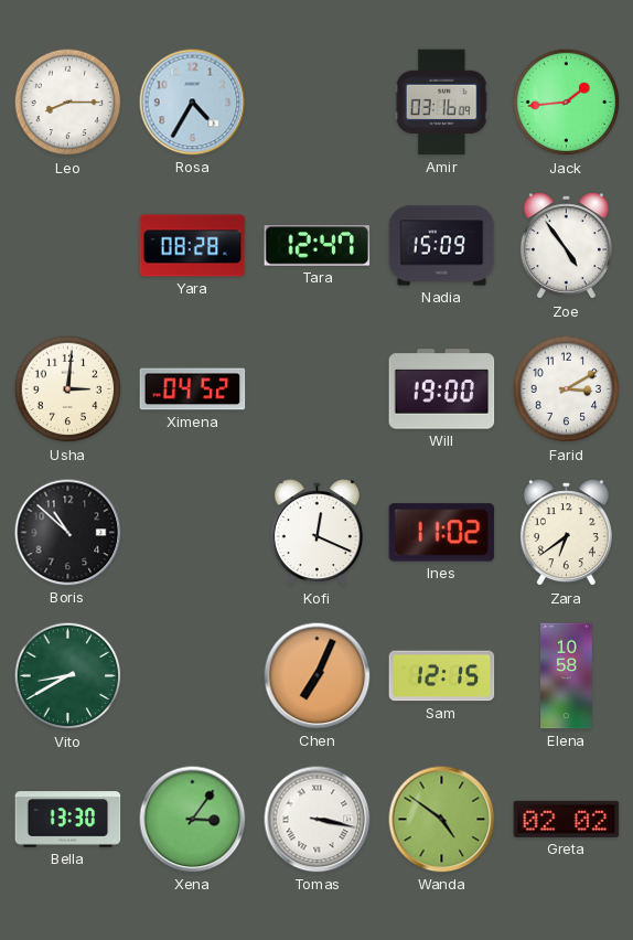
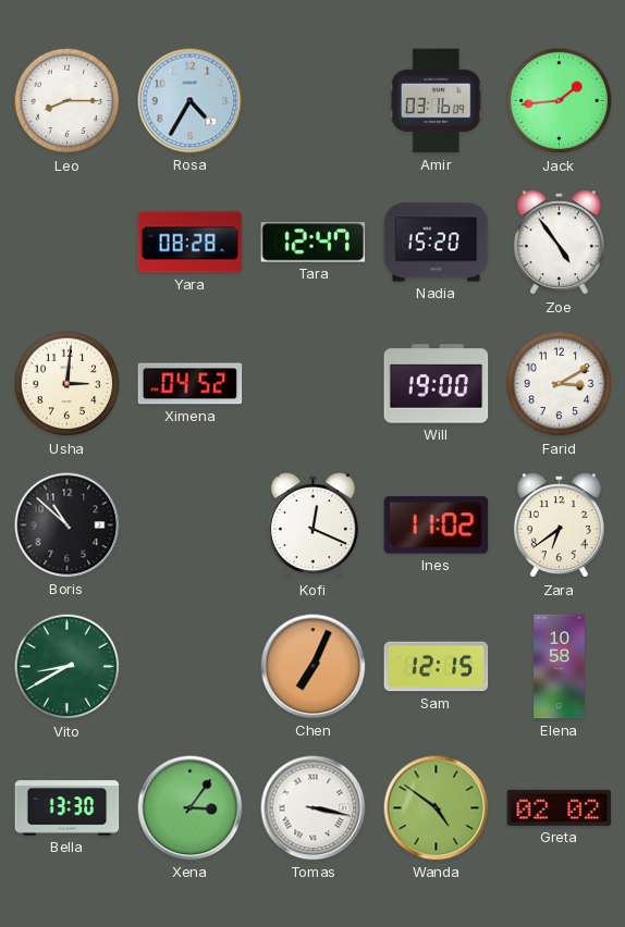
Nadia: 15:09 -> 15:20 (437, 243)
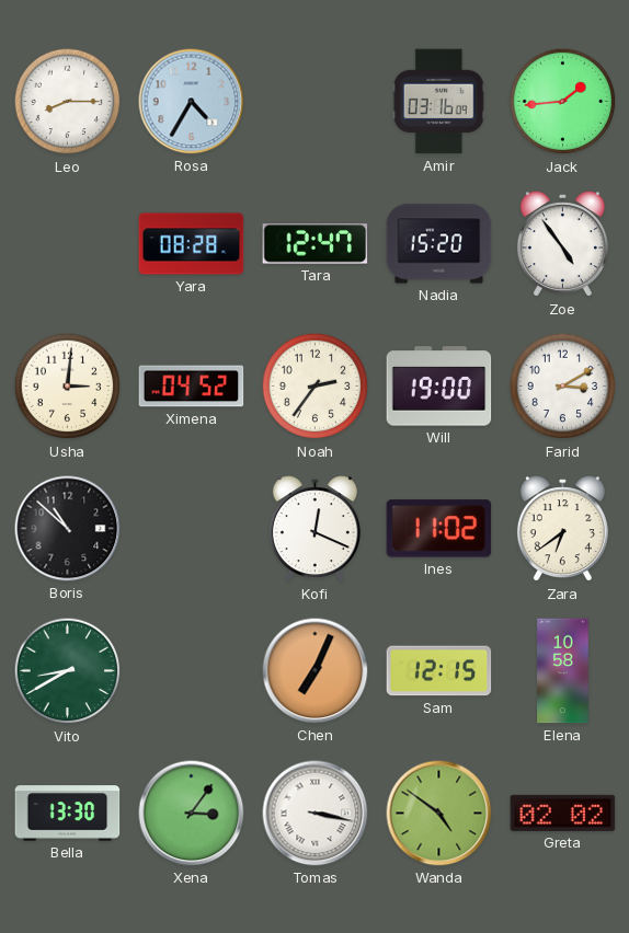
Noah: none -> 2:36 (316, 387)
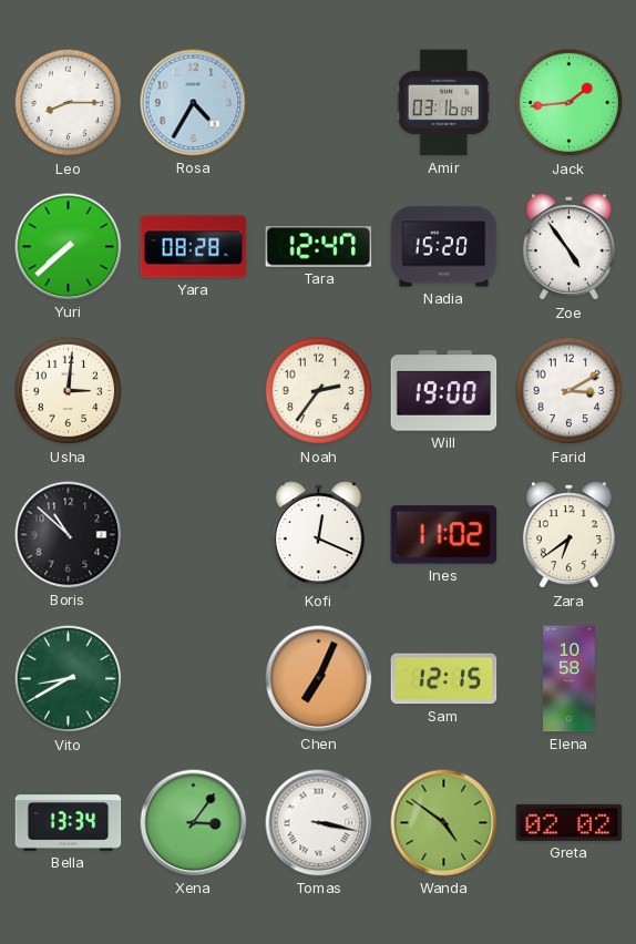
Yuri: none -> 7:38 (69, 247)
Ximena: 04:52 -> none (192, 387)
Bella: 13:30 -> 13:34 (69, 823)
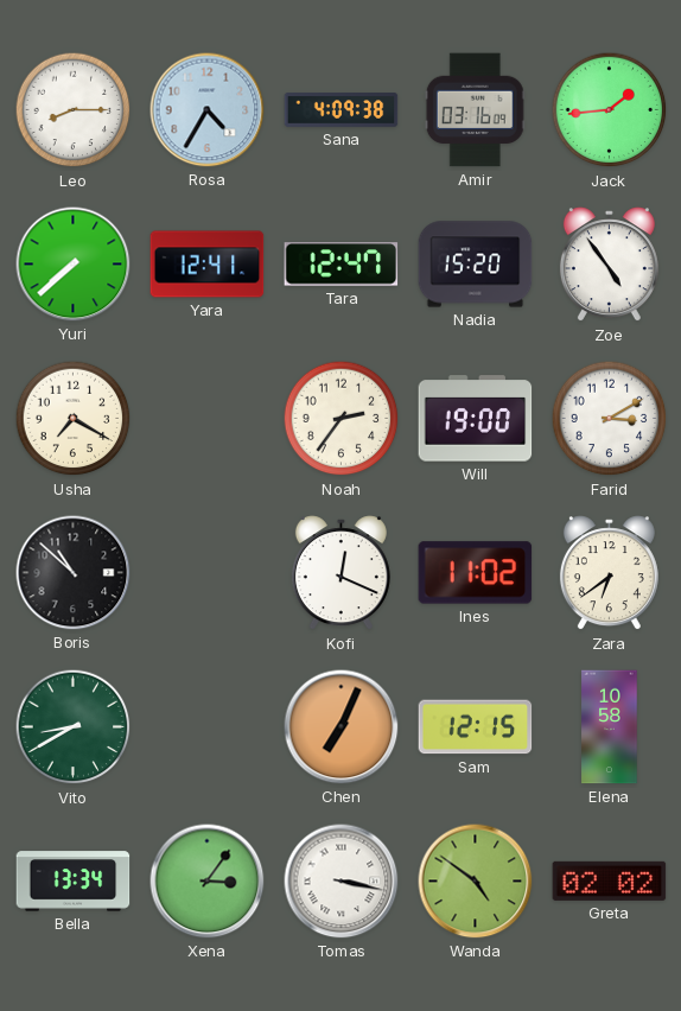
Sana: none -> 4:09 (342, 110)
Yara: 08:28 -> 12:41 (208, 265)
Usha: 3:01 -> 7:20 (74, 419)
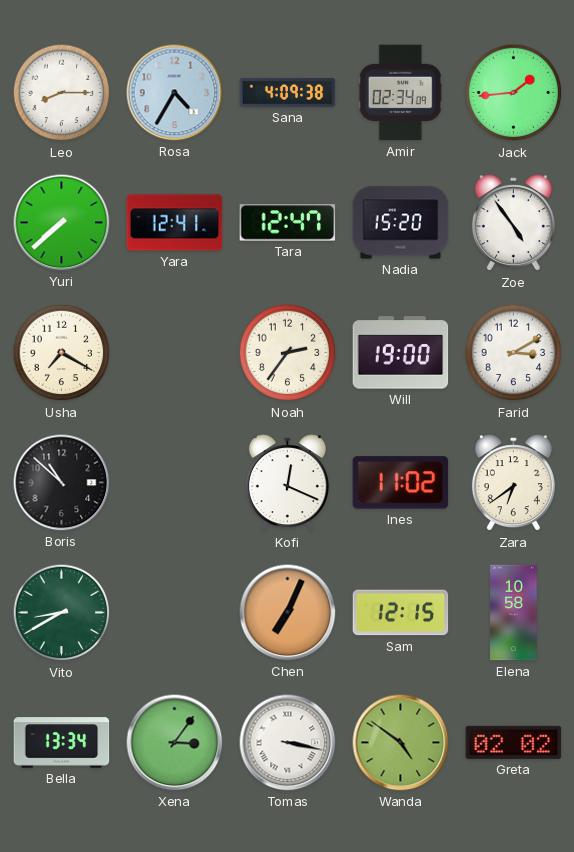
Amir: 03:16 -> 02:34 (400, 93)
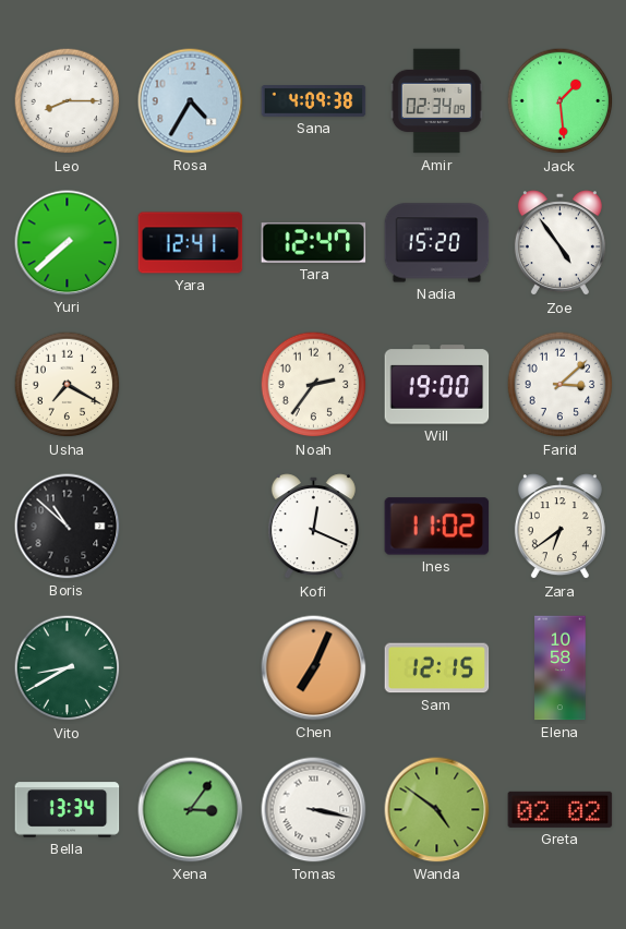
Jack: 1:44 -> 1:29 (561, 101)
Farid: 3:10 -> 3:08 (561, 385)
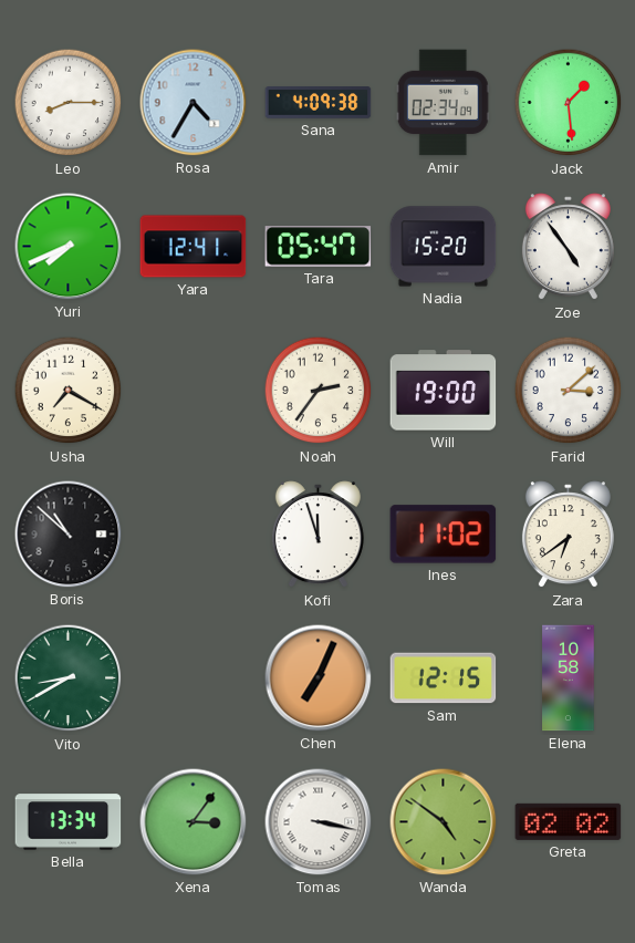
Yuri: 7:38 -> 7:41 (69, 247)
Tara: 12:47 -> 05:47 (319, 247)
Kofi: 12:19 -> 11:57 (317, 535)
